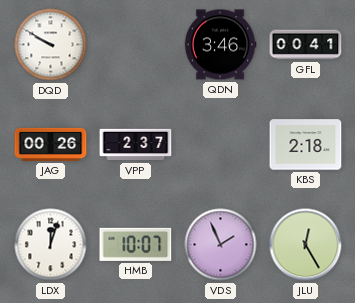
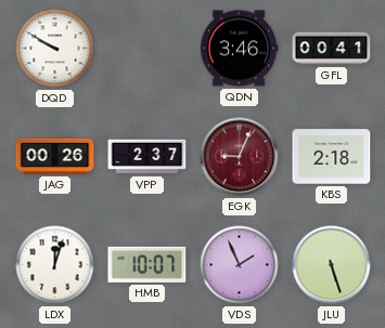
EGK: none -> 9:04 (240, 157)
JLU: 12:25 -> 5:27 (332, 265)
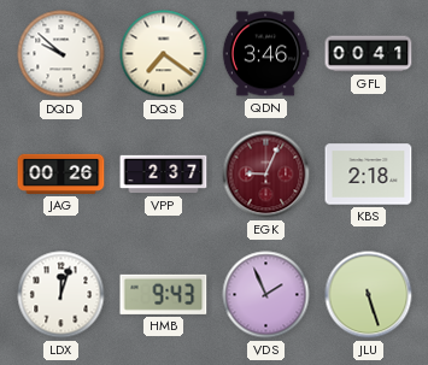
DQD: 9:50 -> 9:52 (61, 54)
DQS: none -> 7:21 (164, 54)
HMB: 10:07 -> 9:43 (164, 294)
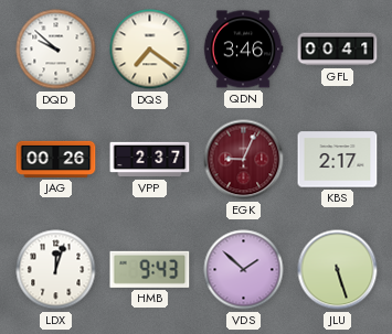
KBS: 2:18 -> 2:17 (338, 160)
VDS: 1:56 -> 1:52 (244, 270)
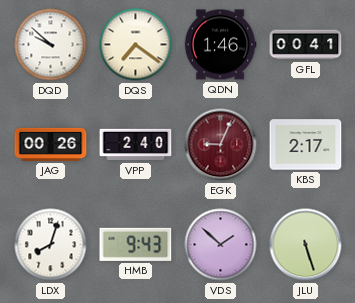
QDN: 3:46 -> 1:46 (220, 45)
VPP: 2:37 -> 2:40 (136, 145)
LDX: 12:03 -> 8:03 (51, 245)
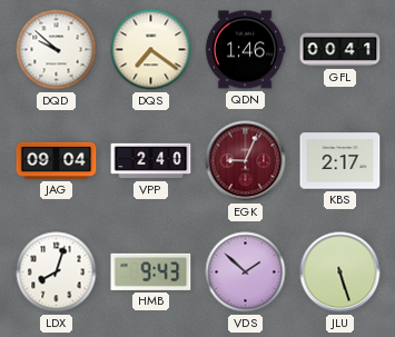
JAG: 00:26 -> 09:04 (57, 160)
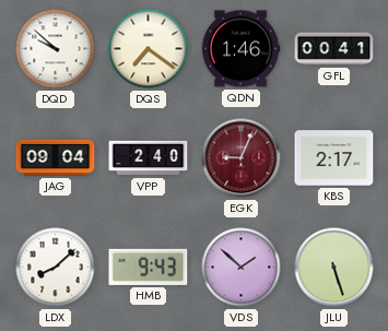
LDX: 8:03 -> 8:08 (56, 268)
